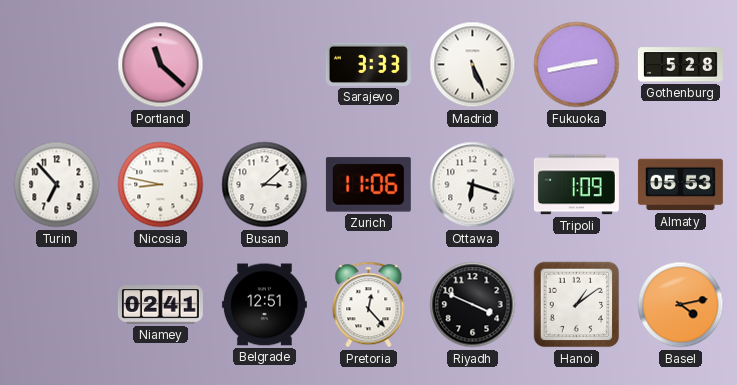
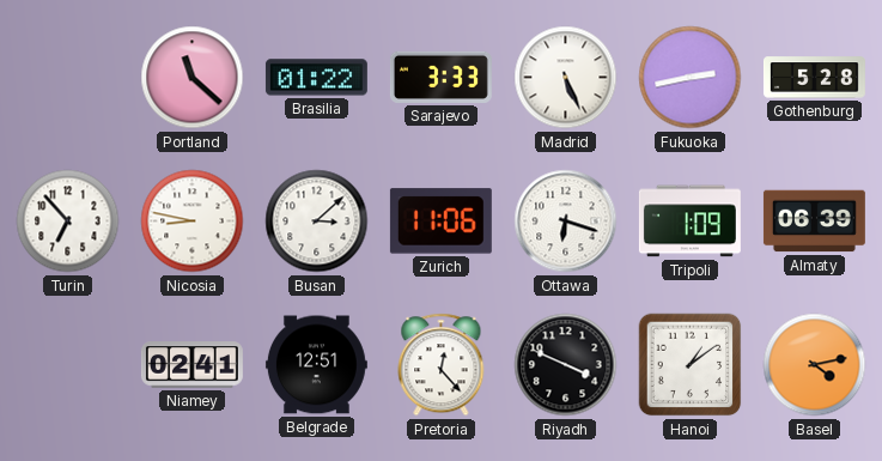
Brasilia: none -> 01:22 (316, 78)
Almaty: 05:53 -> 06:39 (814, 222)
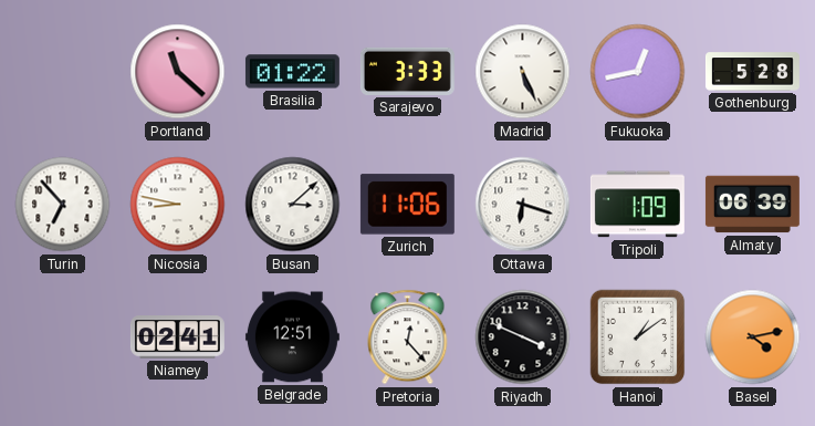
Fukuoka: 2:43 -> 12:43 (638, 72)
